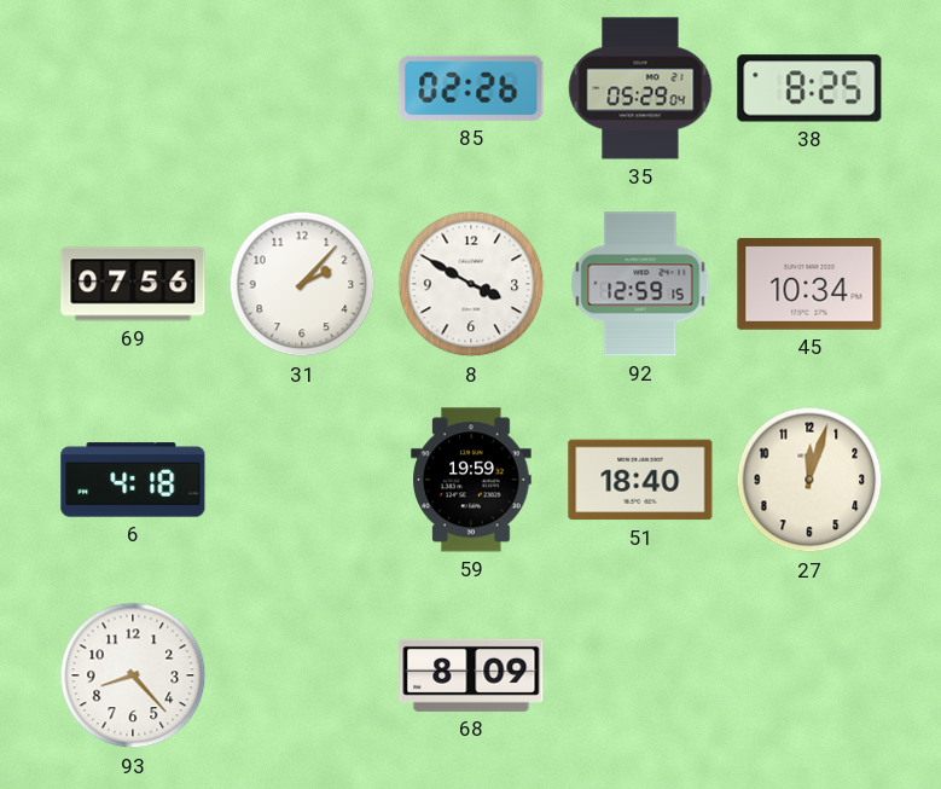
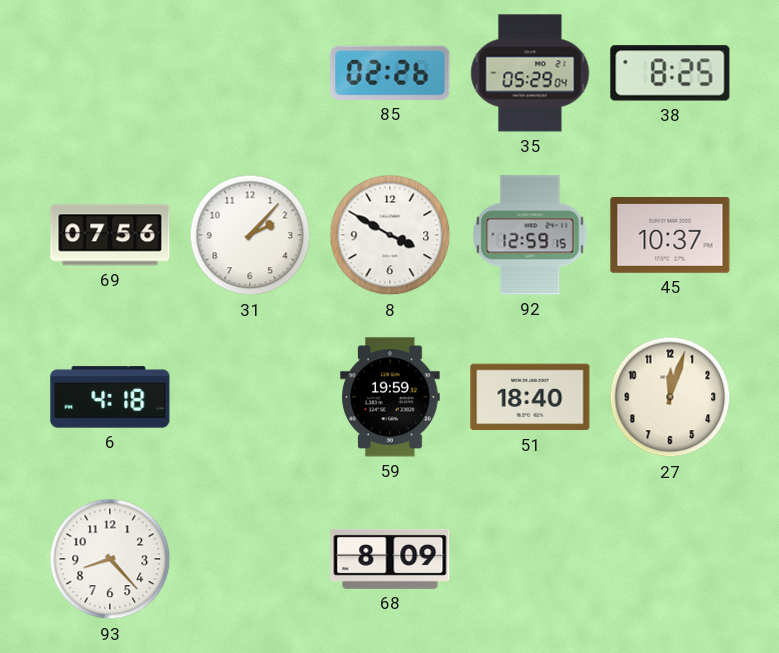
45: 10:34 -> 10:37 (670, 236)
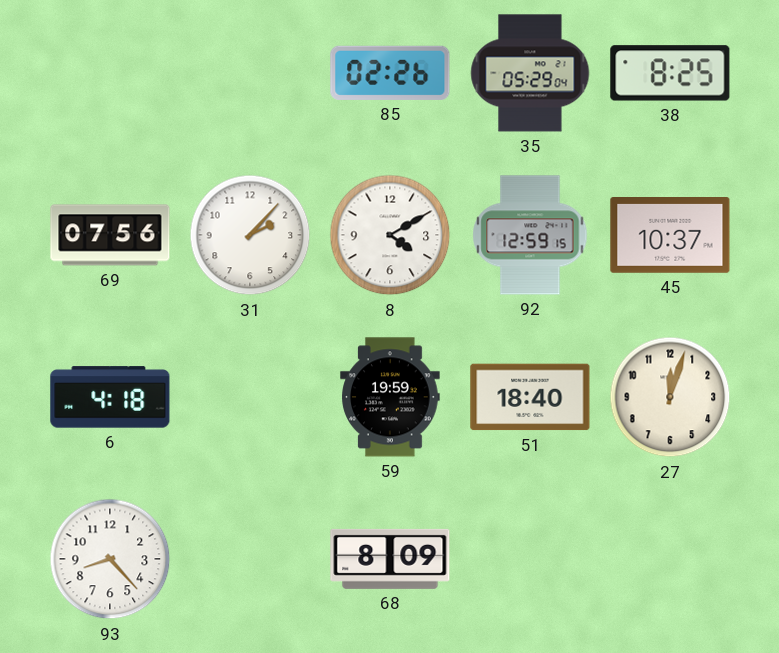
8: 3:50 -> 4:10 (390, 235)
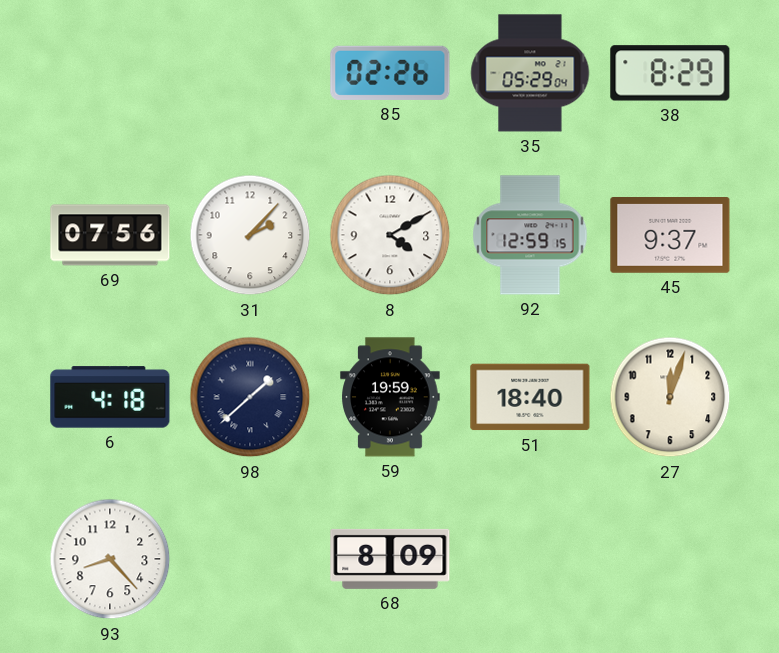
38: 8:25 -> 8:29 (670, 73)
45: 10:37 -> 9:37 (670, 236)
98: none -> 1:38 (250, 397)
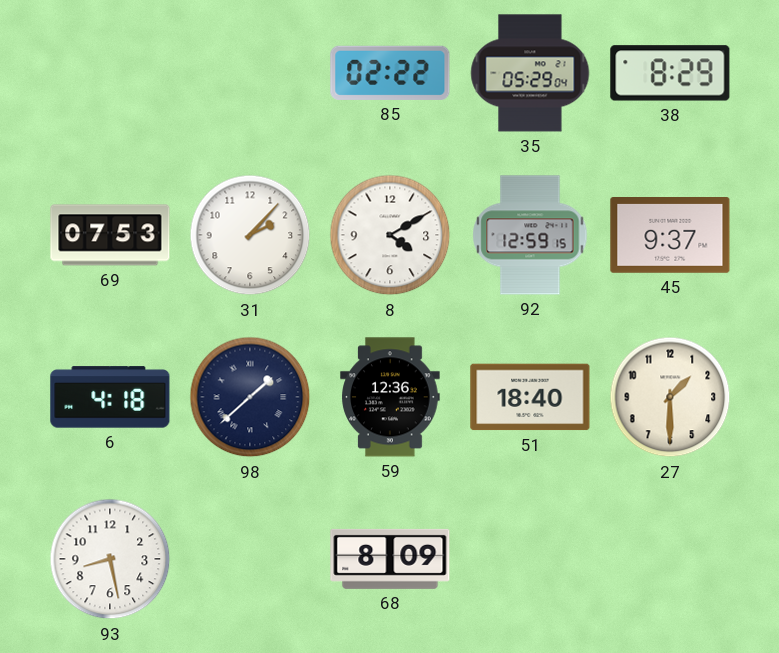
85: 02:26 -> 02:22 (390, 73)
69: 07:56 -> 07:53 (110, 235)
59: 19:59 -> 12:36 (390, 397)
27: 12:03 -> 1:30 (670, 397)
93: 8:23 -> 8:28 (110, 559)
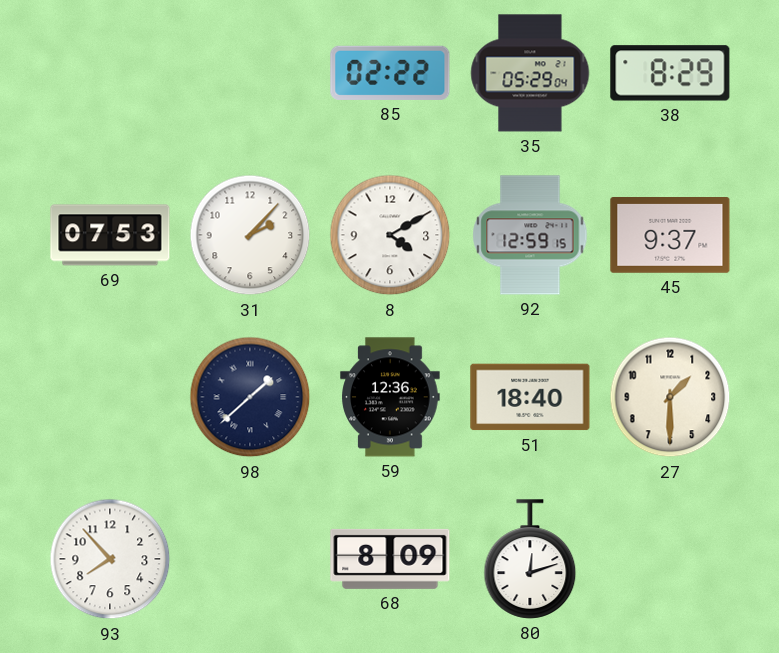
6: 4:18 -> none (110, 397)
93: 8:28 -> 7:53 (110, 559)
80: none -> 12:12 (530, 559)
